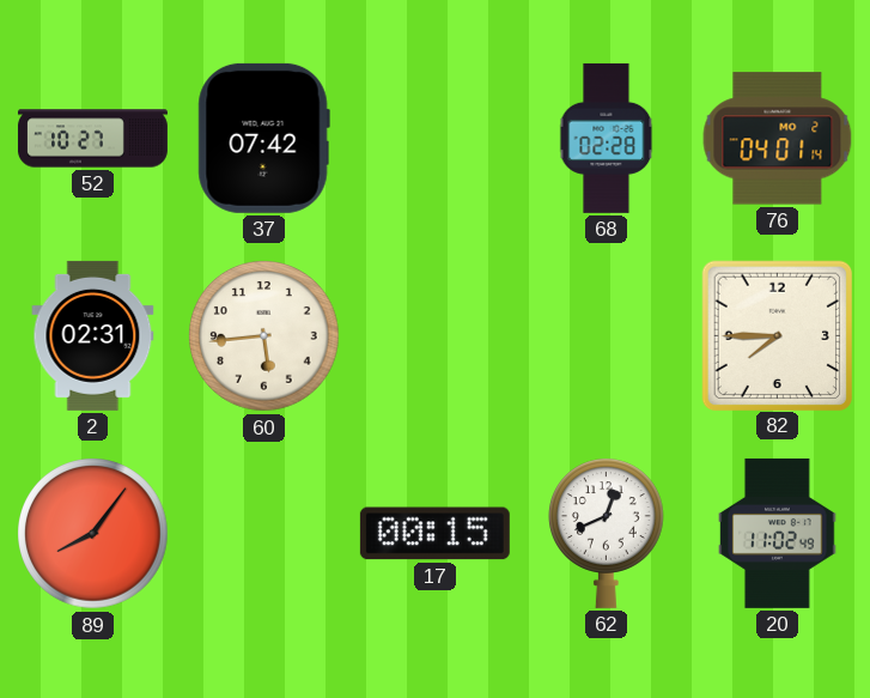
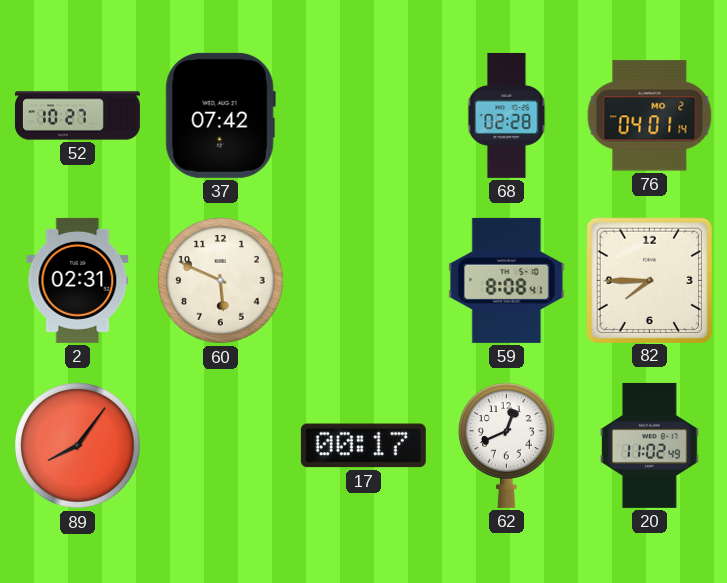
60: 5:44 -> 5:49 (221, 281)
59: none -> 8:08 (507, 280)
17: 00:15 -> 00:17 (363, 446)
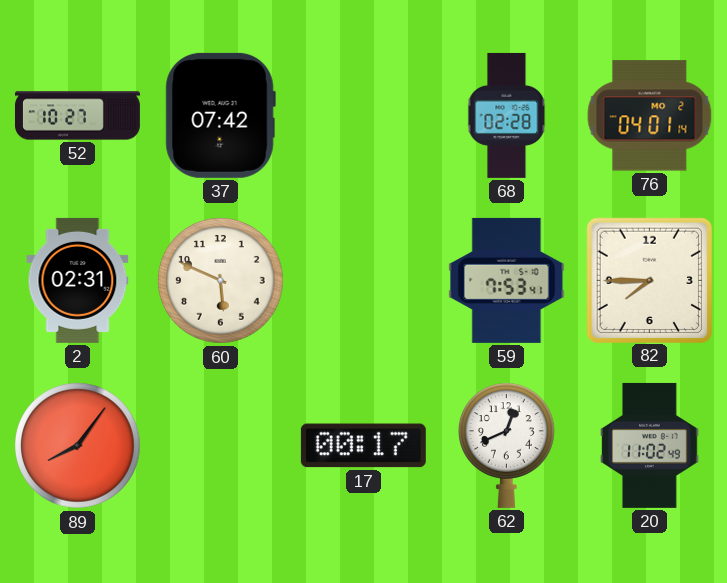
59: 8:08 -> 7:53 (507, 280)
